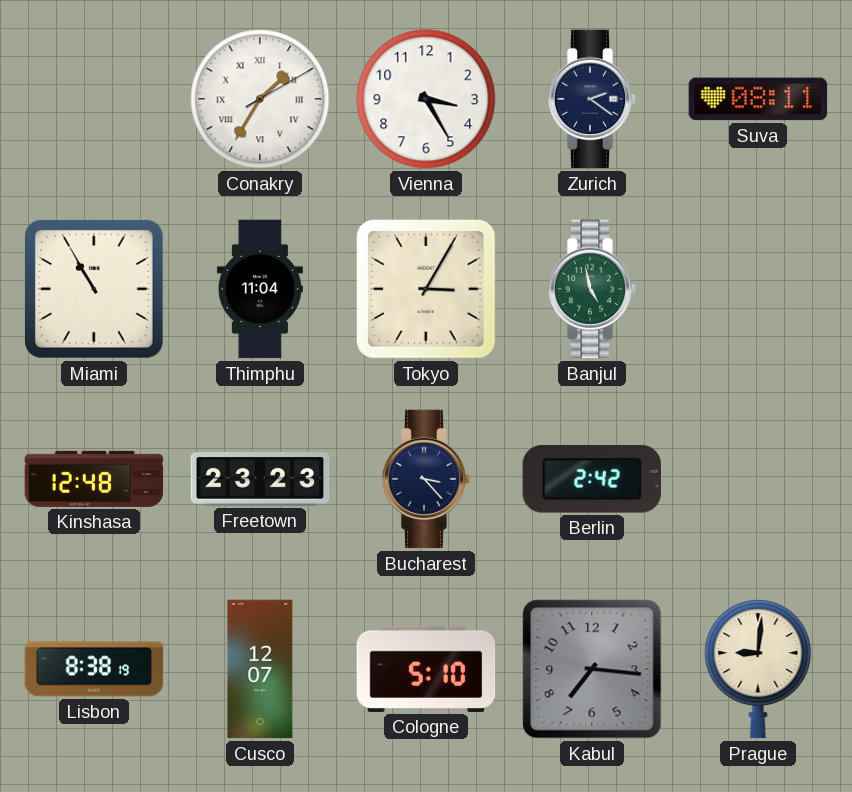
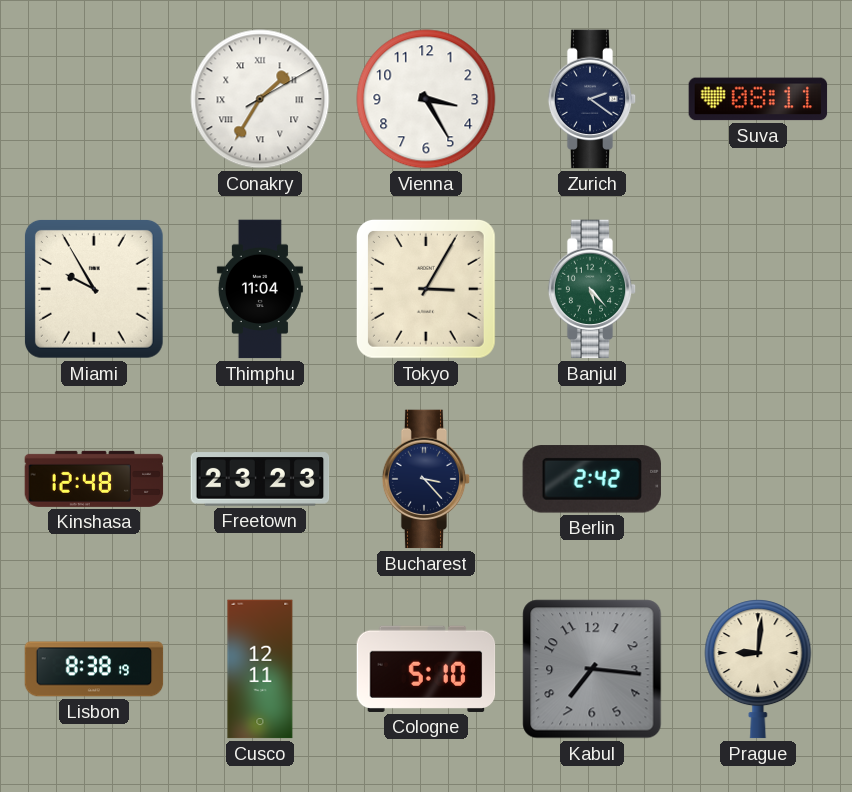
Miami: 10:55 -> 9:55 (94, 289)
Banjul: 4:58 -> 5:23 (592, 289)
Cusco: 12:07 -> 12:11 (260, 669)
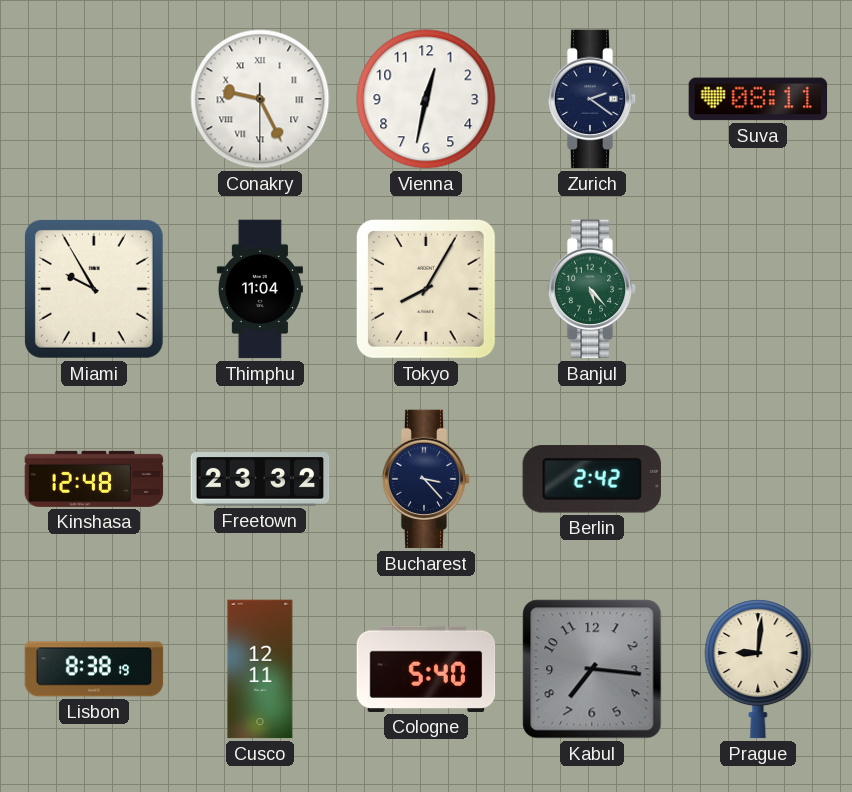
Conakry: 1:35 -> 9:25 (260, 99)
Vienna: 3:25 -> 12:32 (426, 99)
Tokyo: 3:05 -> 8:05 (426, 289)
Freetown: 23:23 -> 23:32 (260, 479)
Cologne: 5:10 -> 5:40 (426, 669)
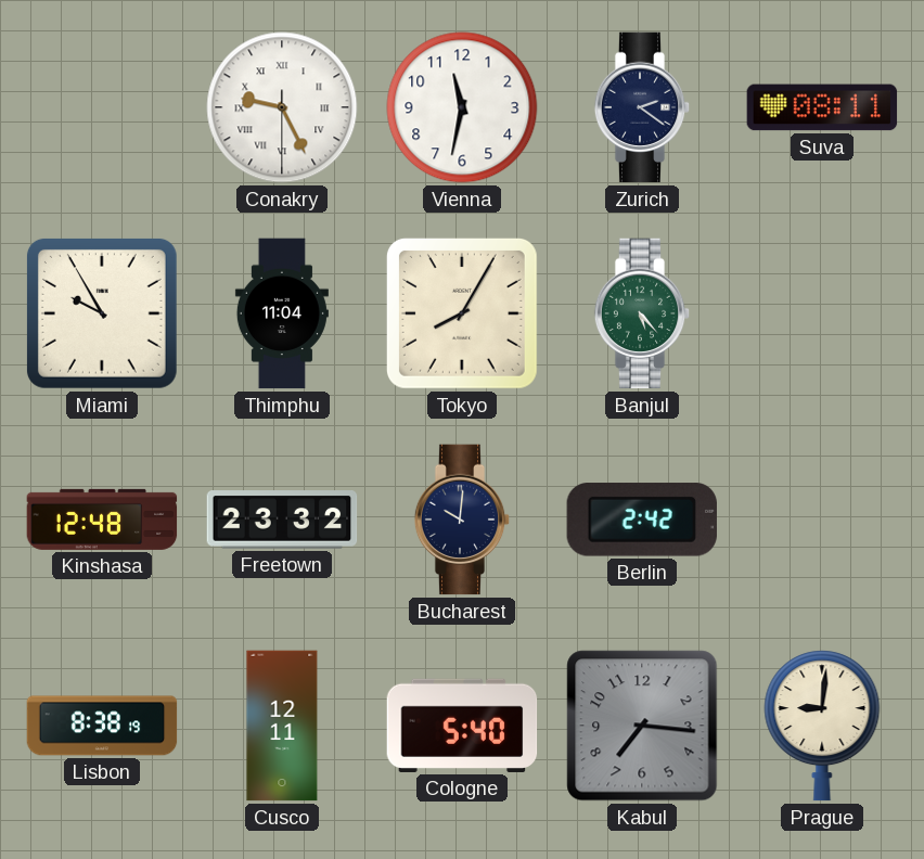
Vienna: 12:32 -> 11:32 (462, 107)
Bucharest: 3:23 -> 10:01 (462, 520)
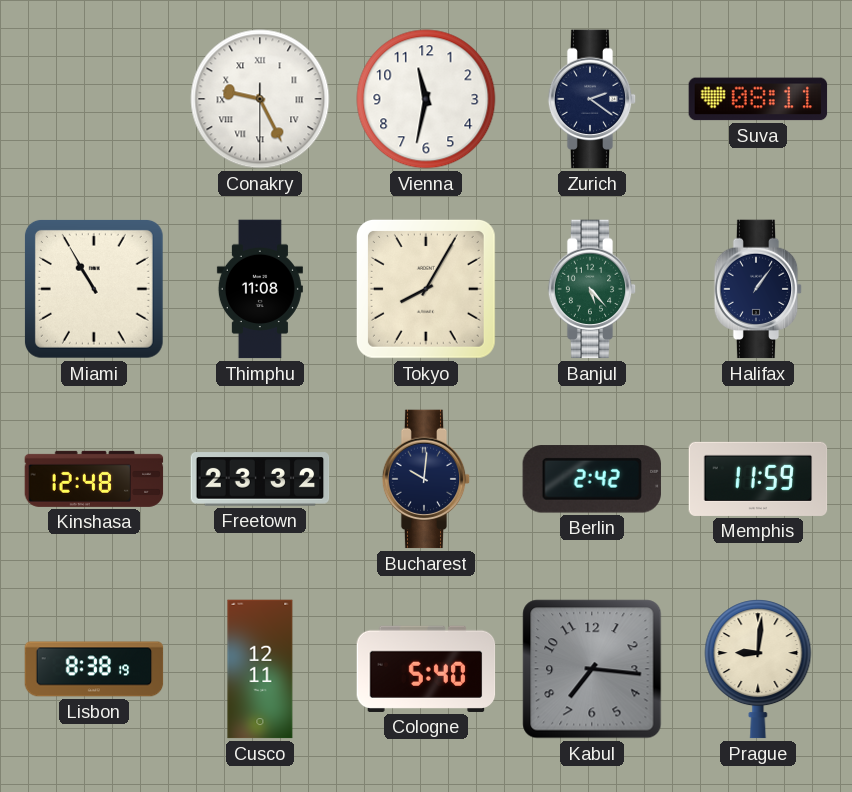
Miami: 9:55 -> 10:55 (94, 289)
Thimphu: 11:04 -> 11:08 (260, 289)
Halifax: none -> 1:06 (758, 289)
Memphis: none -> 11:59 (758, 479)
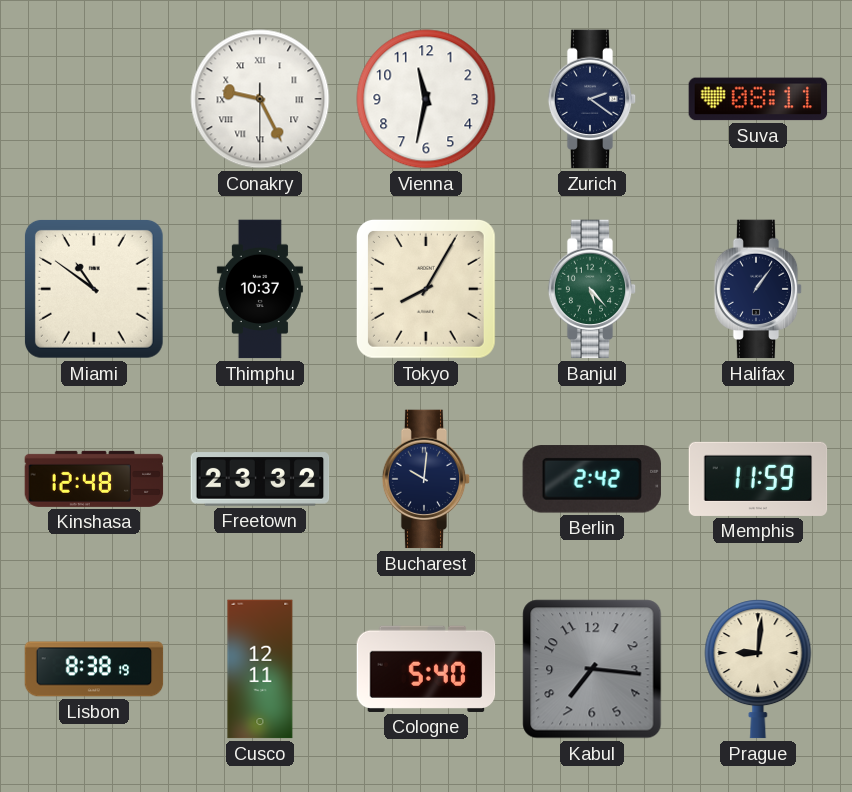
Miami: 10:55 -> 10:51 (94, 289)
Thimphu: 11:08 -> 10:37 (260, 289)
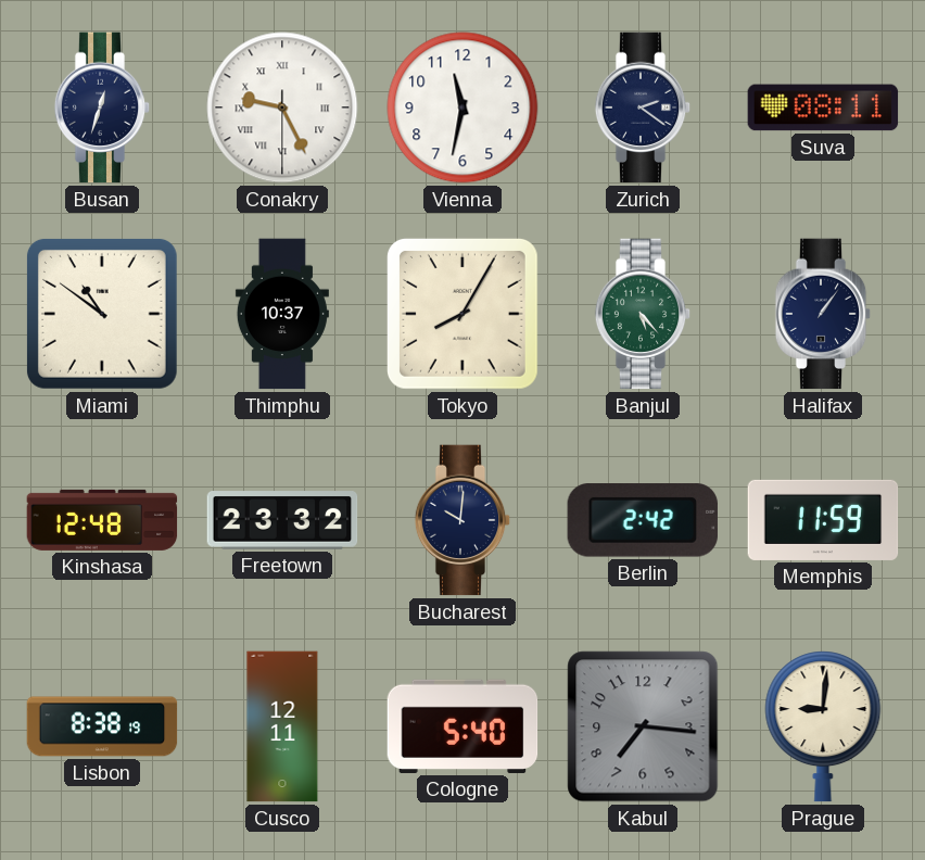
Busan: none -> 12:33 (102, 107)
